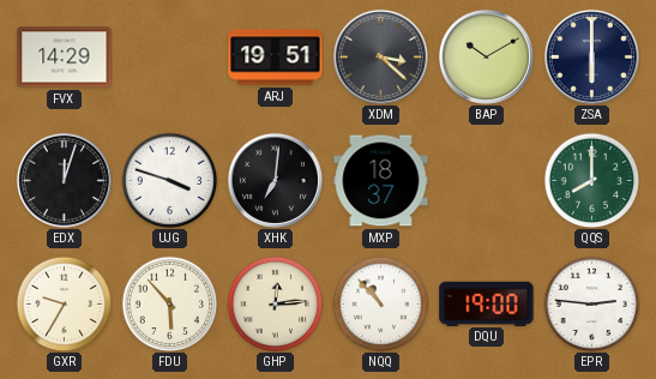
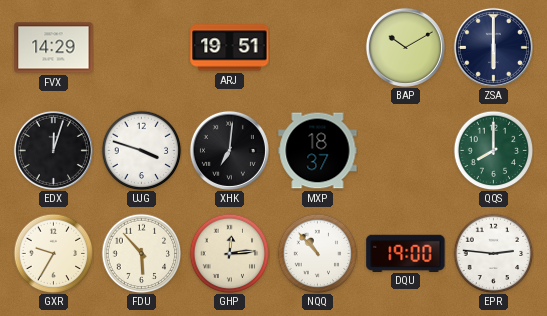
XDM: 3:22 -> none (380, 56)
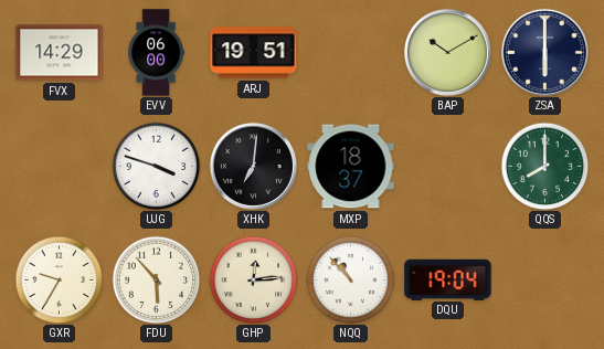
EVV: none -> 06:00 (157, 53)
EDX: 12:03 -> none (53, 150)
DQU: 19:00 -> 19:04 (448, 279)
EPR: 2:46 -> none (493, 253)
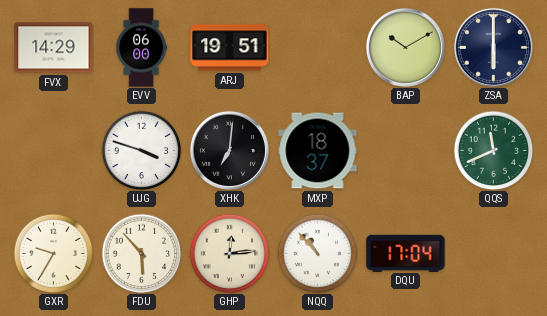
QQS: 8:00 -> 11:41 (493, 150)
DQU: 19:04 -> 17:04 (406, 253)
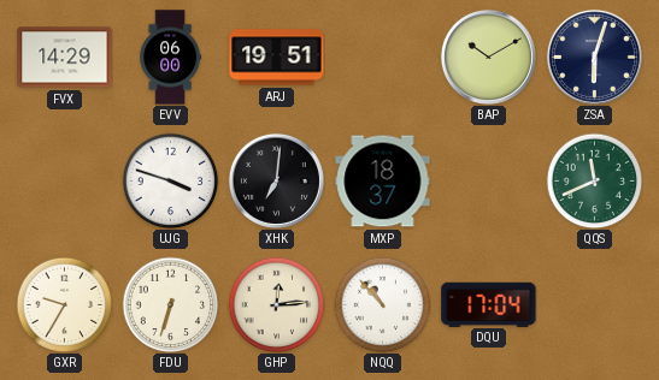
ZSA: 6:00 -> 6:03 (594, 57)
FDU: 5:53 -> 6:33 (170, 304)
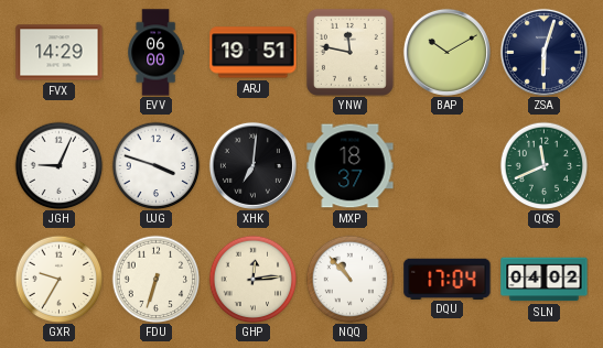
YNW: none -> 11:47 (349, 52)
JGH: none -> 9:04 (58, 165)
SLN: none -> 04:02 (545, 280)
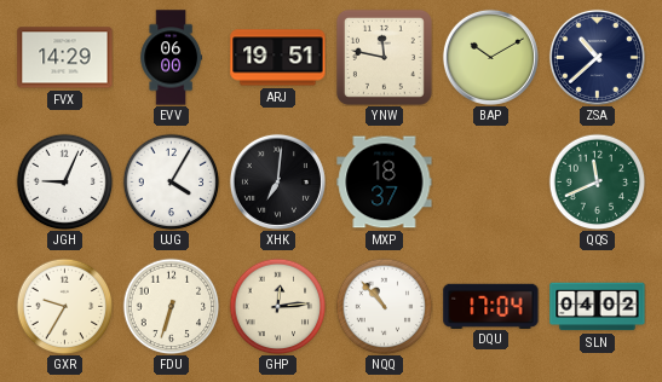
ZSA: 6:03 -> 10:38 (597, 57)
UJG: 3:48 -> 4:05 (171, 181)
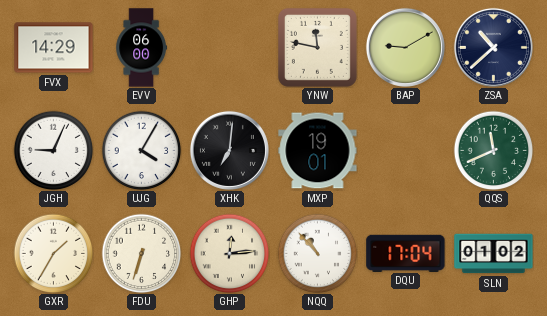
ARJ: 19:51 -> none (278, 58)
BAP: 10:10 -> 9:10 (405, 47)
MXP: 18:37 -> 19:01 (318, 151)
GXR: 9:35 -> 1:35 (53, 253)
SLN: 04:02 -> 01:02 (494, 254)
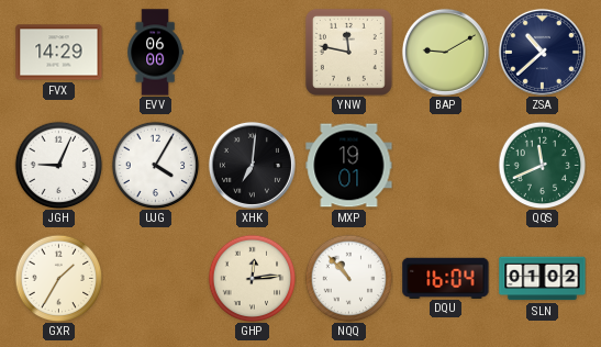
FDU: 6:33 -> none (141, 253)
DQU: 17:04 -> 16:04 (446, 278)
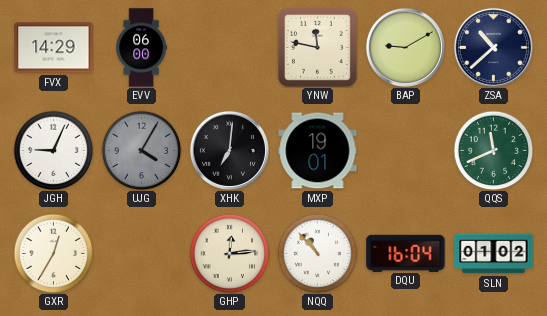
UJG dial: white -> grey (141, 150)
GXR: 1:35 -> 12:35 (53, 253)
